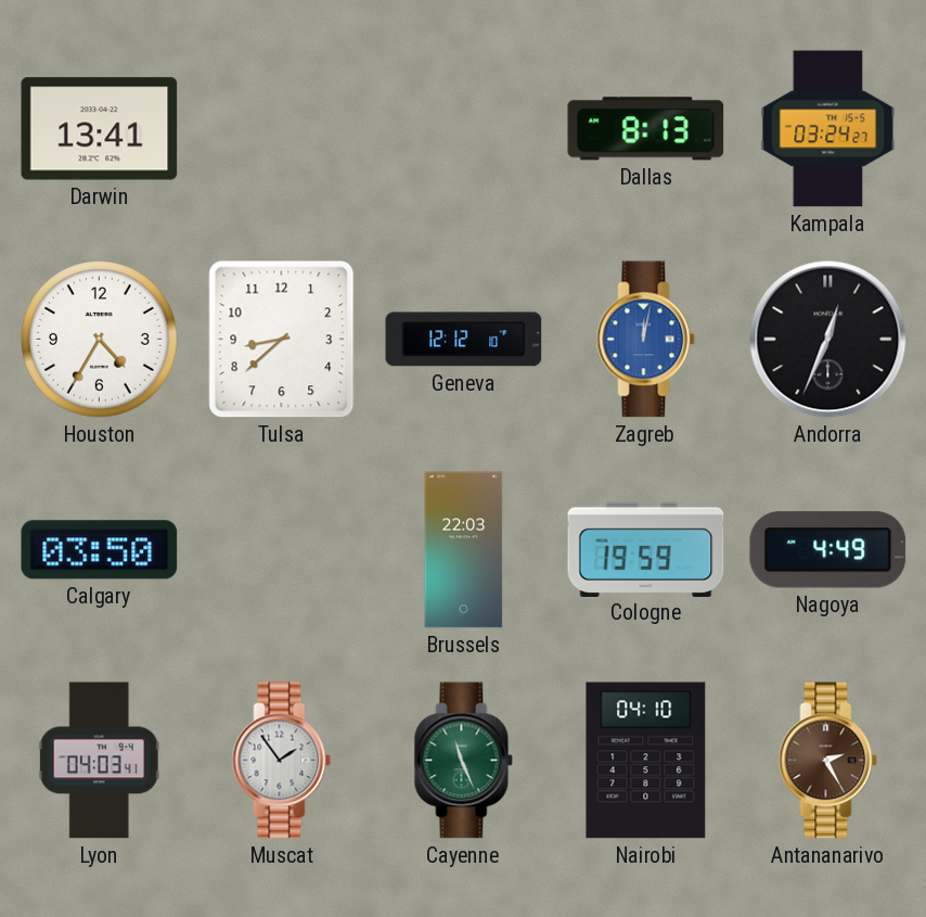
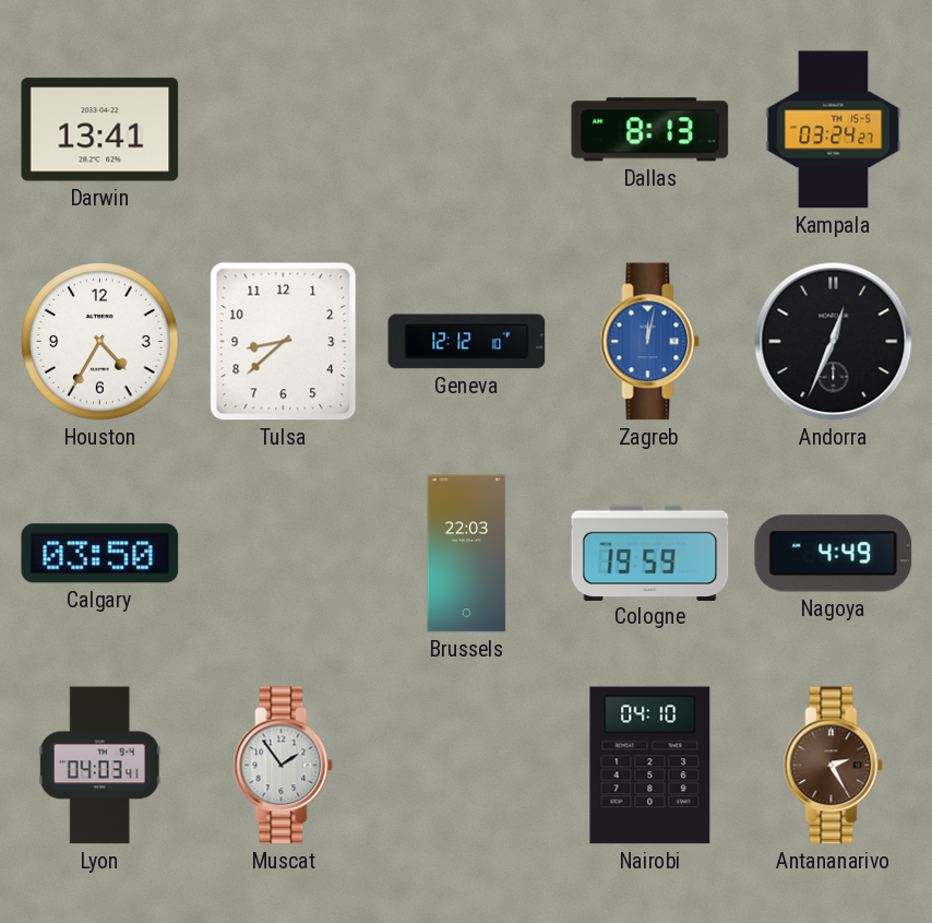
Cayenne: 11:26 -> none (464, 761)
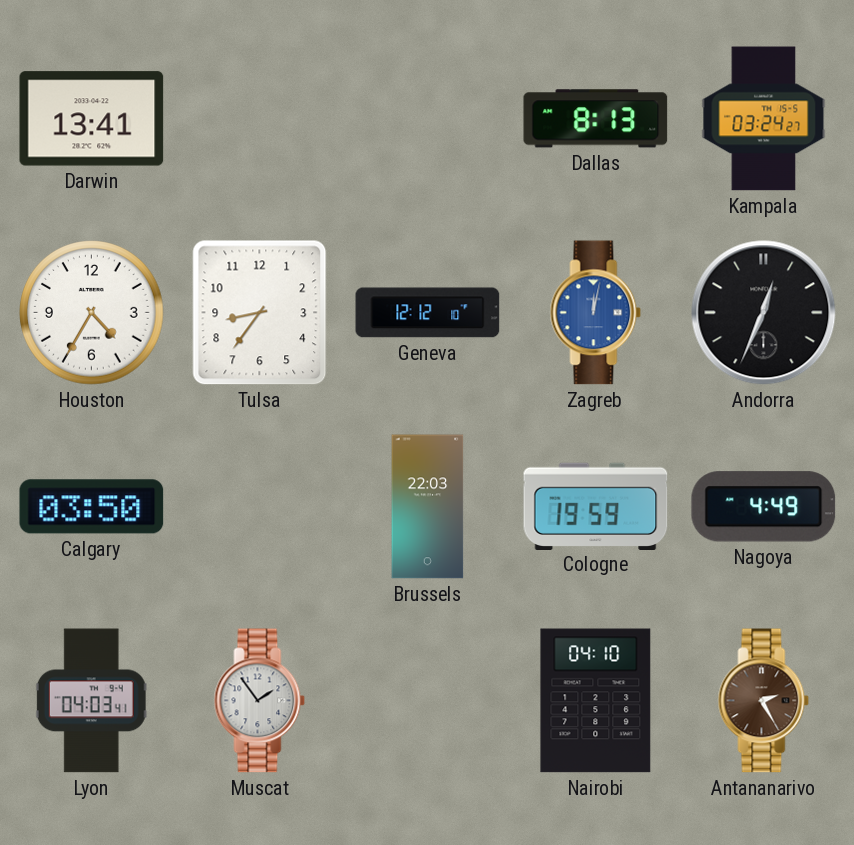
Tulsa: 8:38 -> 8:36 (260, 313)
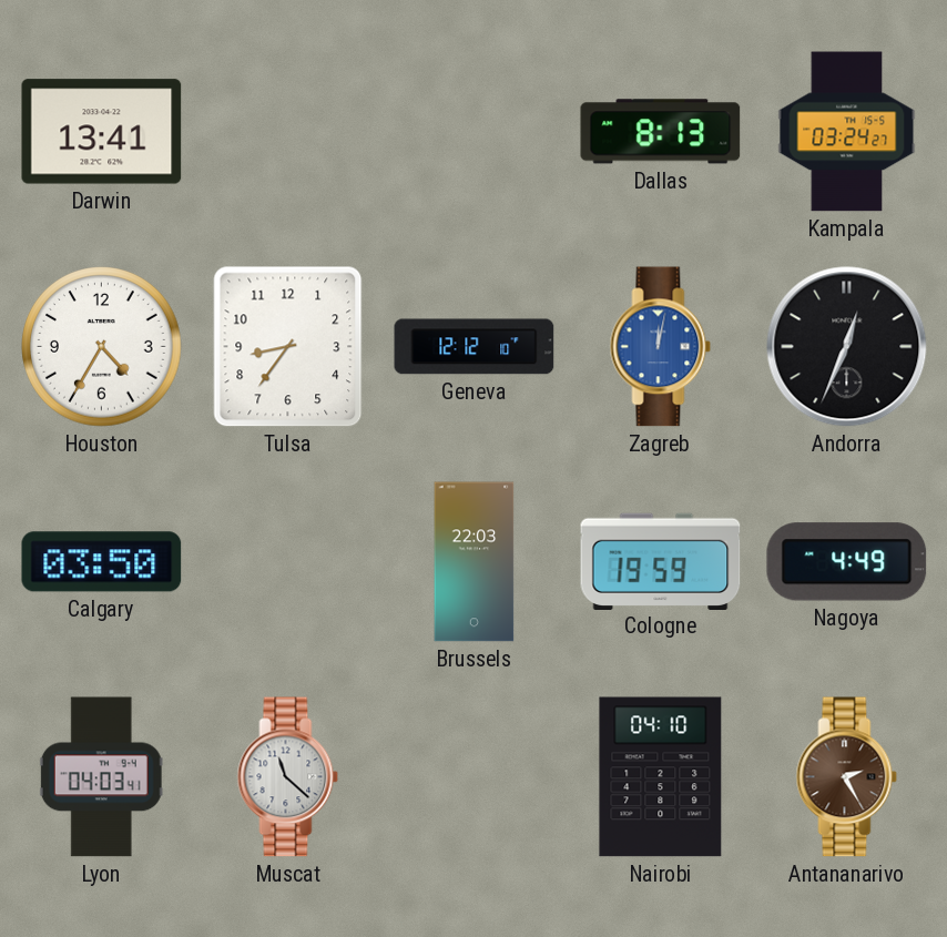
Muscat: 1:54 -> 11:22 (288, 777)
